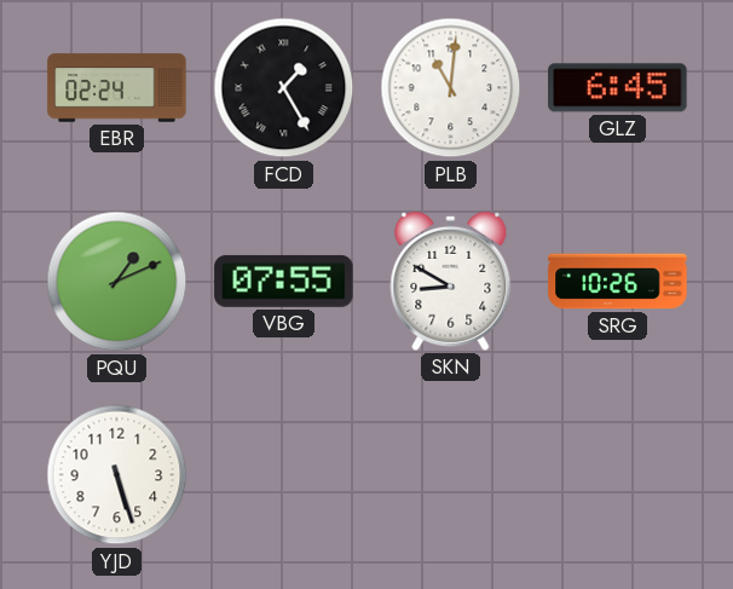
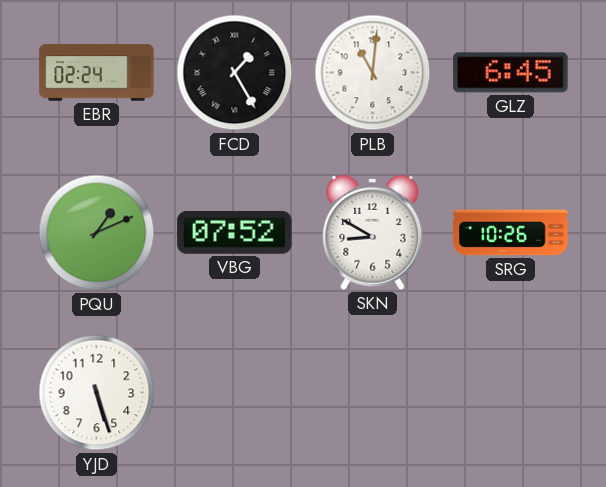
VBG: 07:55 -> 07:52 (235, 232)
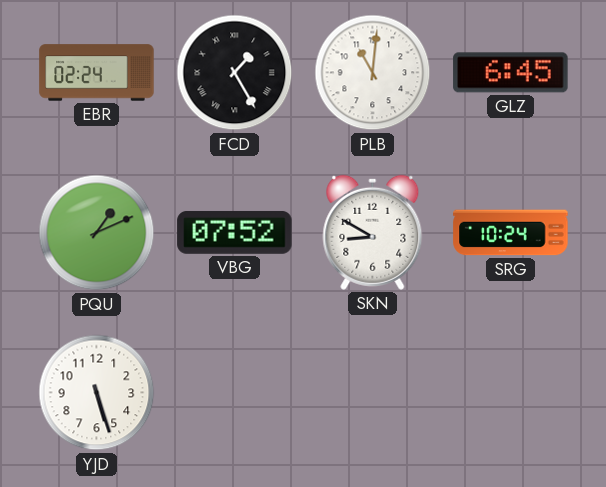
SRG: 10:26 -> 10:24 (511, 233)
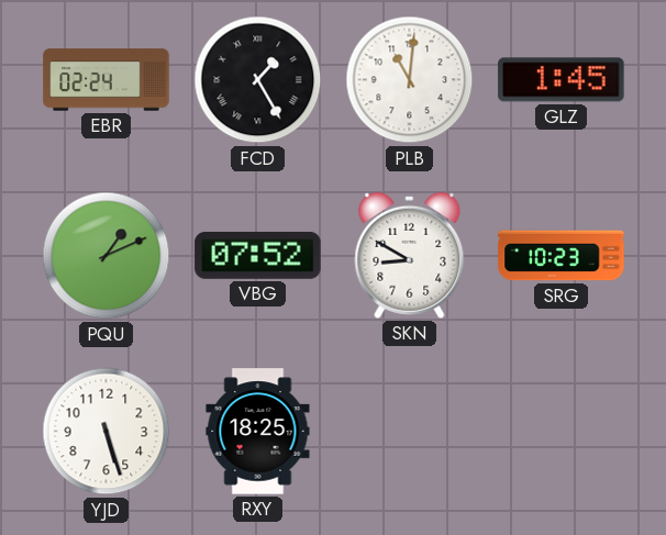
GLZ: 6:45 -> 1:45 (562, 80)
SRG: 10:24 -> 10:23 (562, 256)
RXY: none -> 18:25 (258, 432)
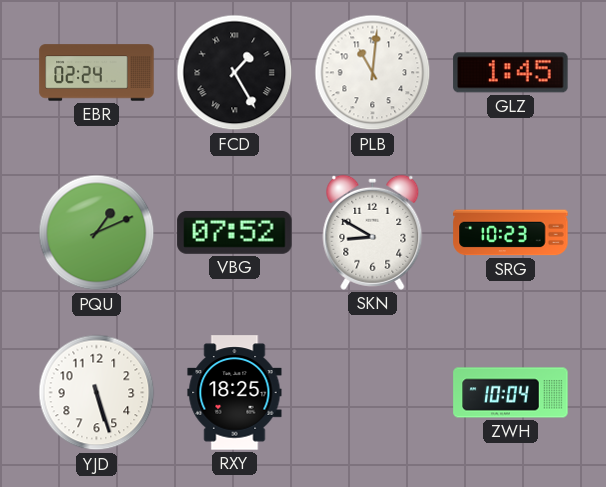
ZWH: none -> 10:04 (511, 393)
